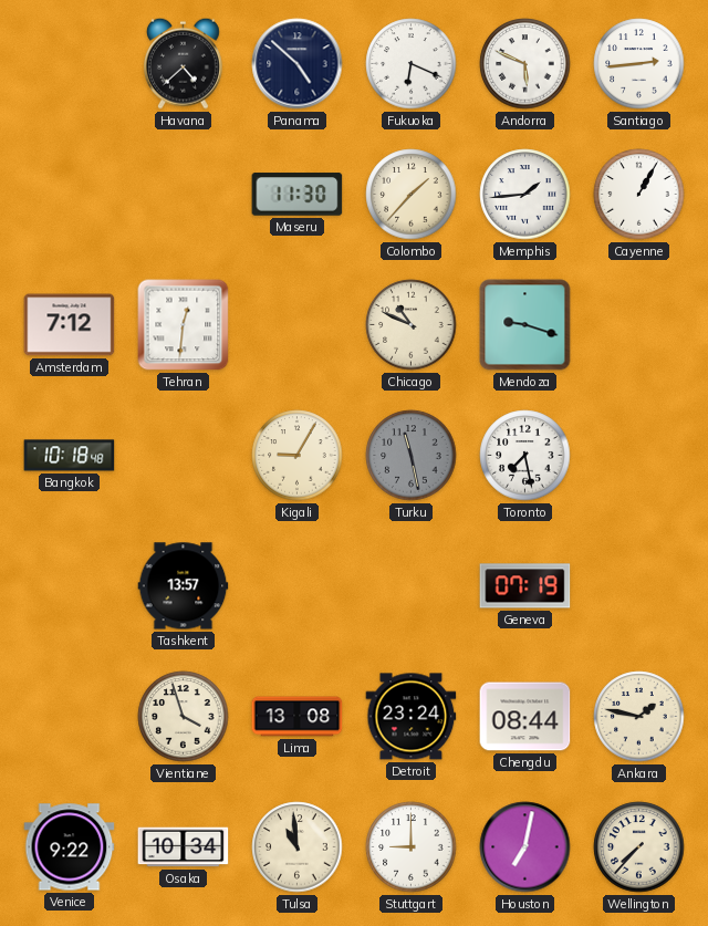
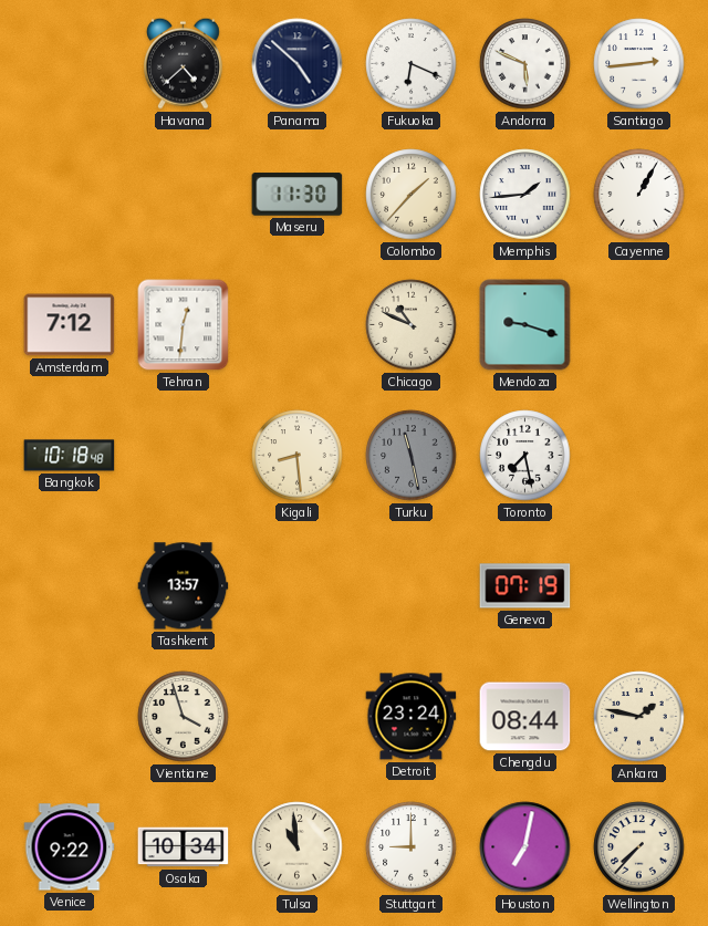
Kigali: 9:05 -> 8:29 (298, 456)
Lima: 13:08 -> none (298, 717)
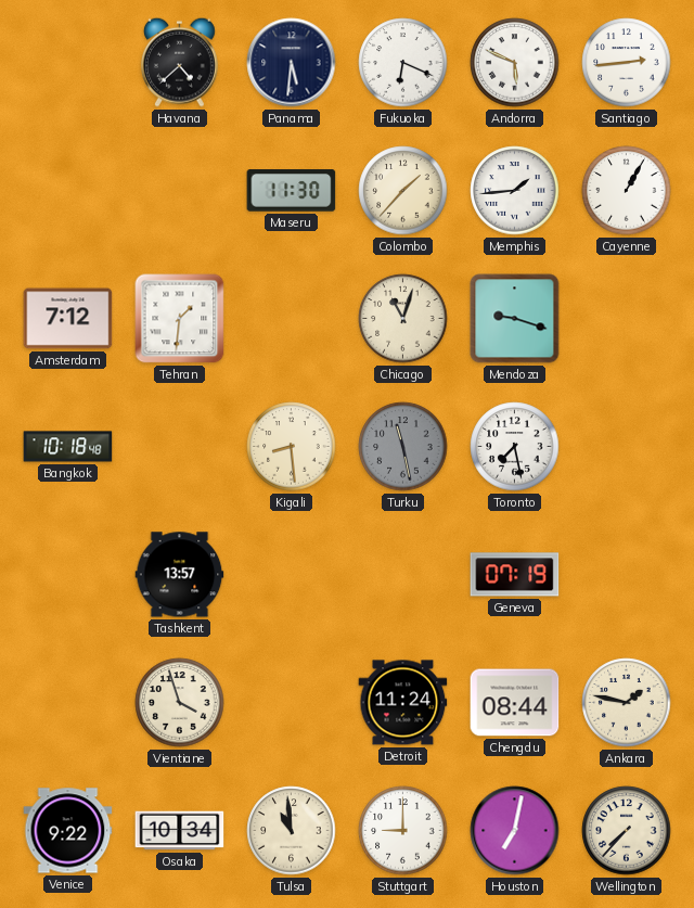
Panama: 4:52 -> 5:31 (292, 63)
Tehran: 12:31 -> 1:31 (180, 319)
Chicago: 10:49 -> 11:03 (403, 319)
Detroit: 23:24 -> 11:24 (403, 703)
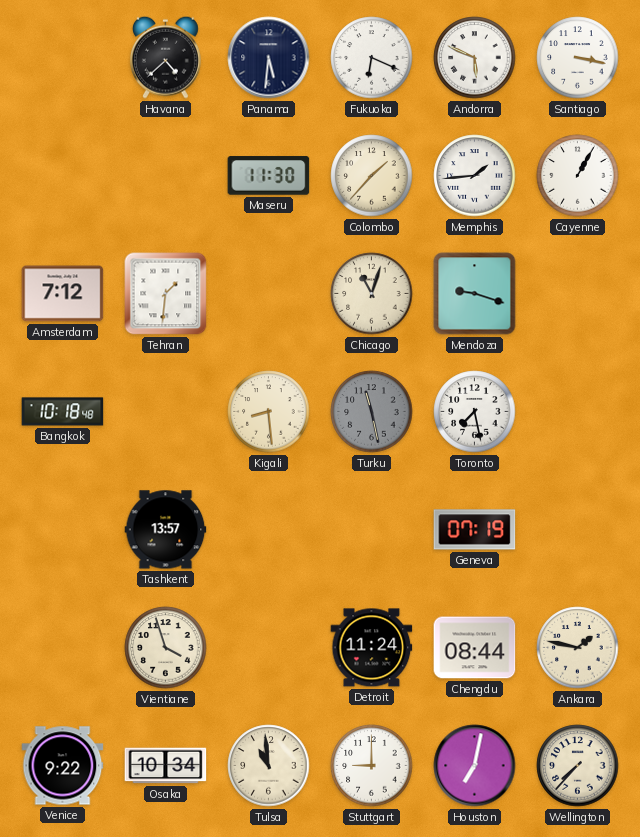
Santiago: 2:44 -> 3:17 (578, 58)
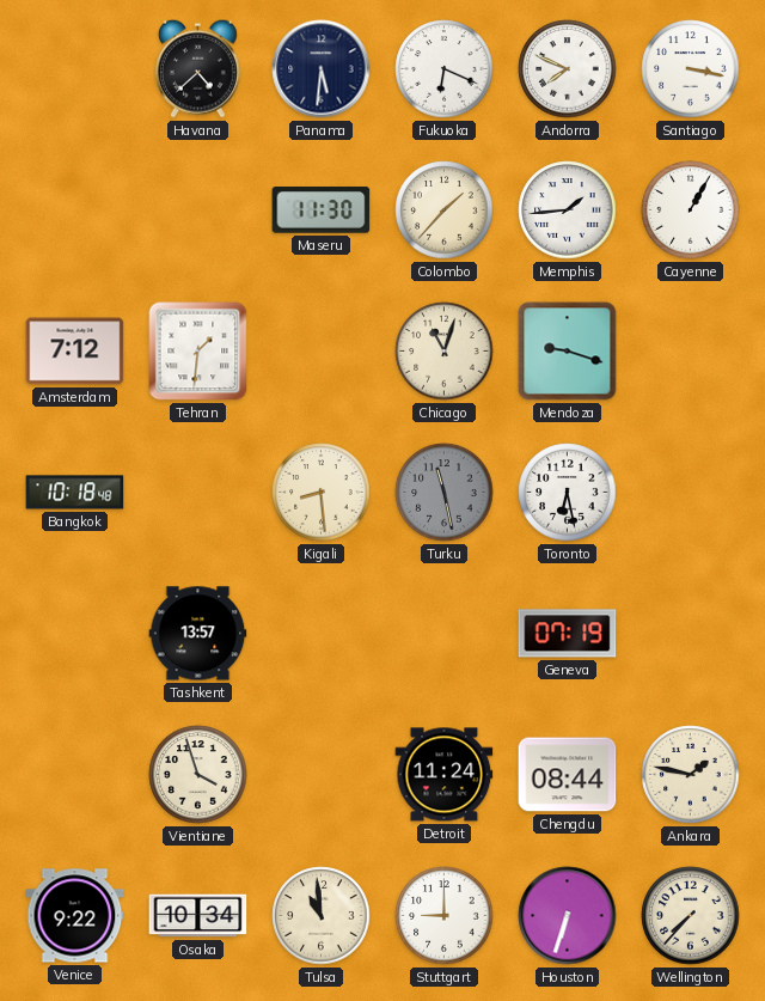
Andorra: 5:49 -> 7:49 (568, 69)
Toronto: 7:28 -> 6:28 (568, 493)
Houston: 7:02 -> 6:33 (568, 916)
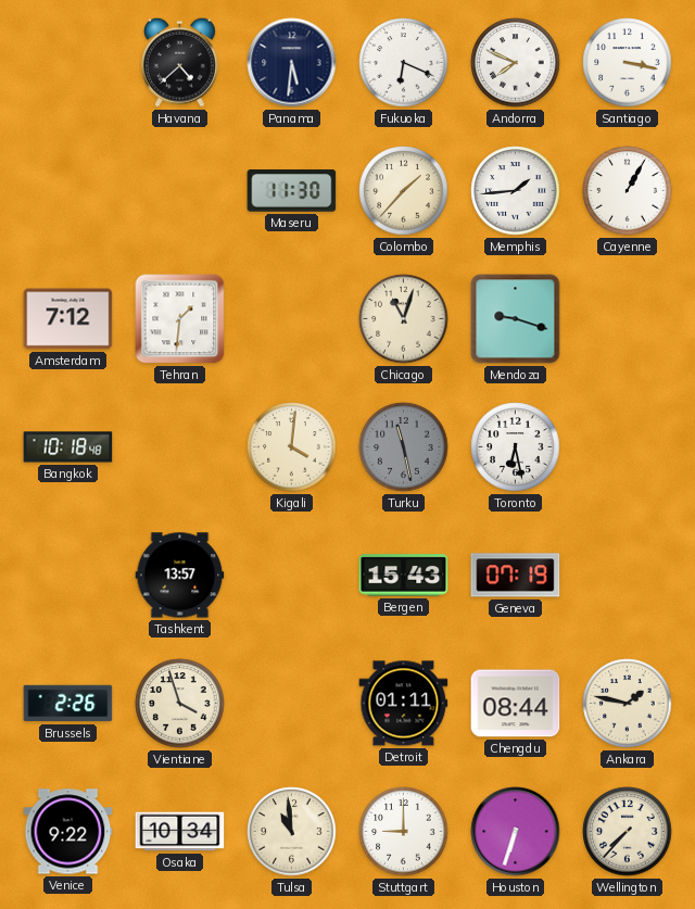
Kigali: 8:29 -> 4:01 (292, 447)
Bergen: none -> 15:43 (404, 576)
Brussels: none -> 2:26 (68, 704)
Detroit: 11:24 -> 01:11 (404, 704)
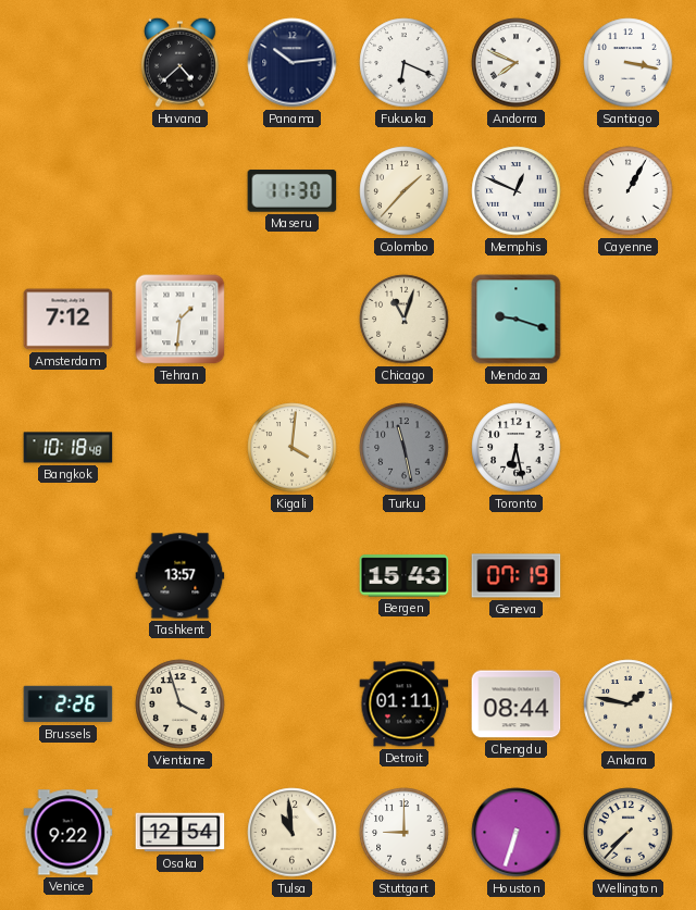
Panama: 5:31 -> 10:14 (293, 63)
Memphis: 1:44 -> 12:49 (517, 191)
Osaka: 10:34 -> 12:54 (181, 833)
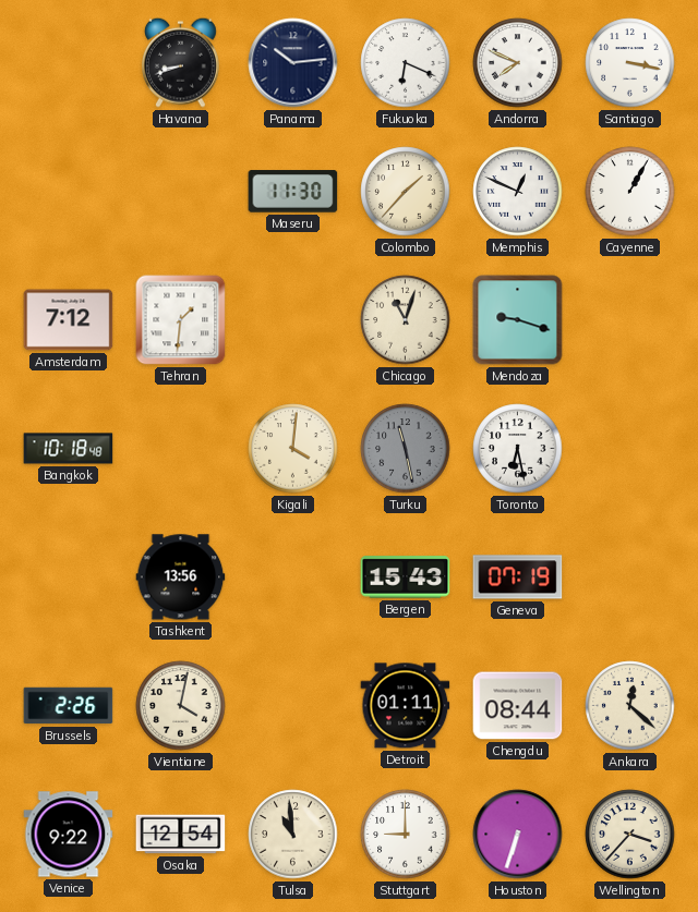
Havana: 4:38 -> 8:42 (181, 62)
Tashkent: 13:57 -> 13:56 (181, 577)
Vientiane: 3:57 -> 4:02 (181, 706)
Ankara: 1:47 -> 12:22 (630, 706)
Wellington: 7:37 -> 3:37 (630, 835)
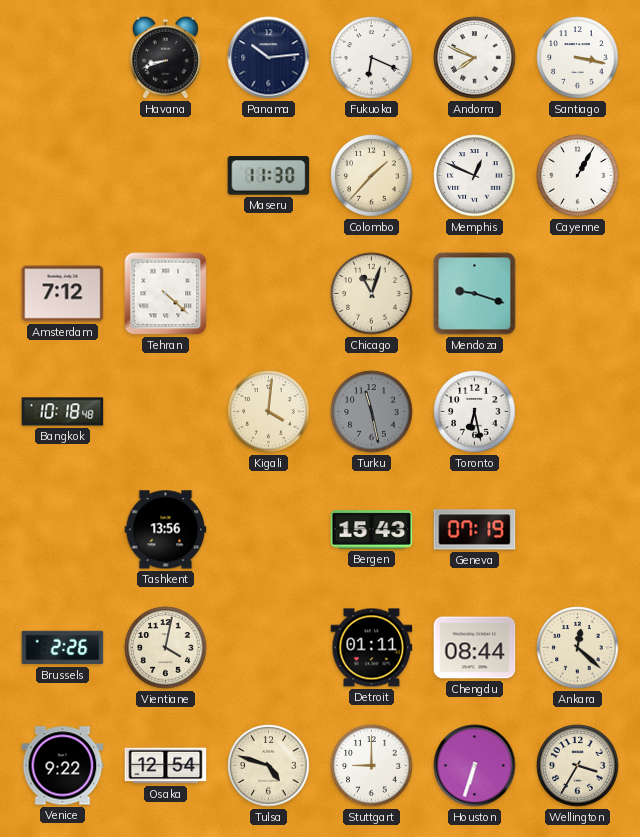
Tehran: 1:31 -> 4:22 (166, 294)
Tulsa: 10:59 -> 4:48 (269, 766)
Wellington: 3:37 -> 3:35 (578, 766)
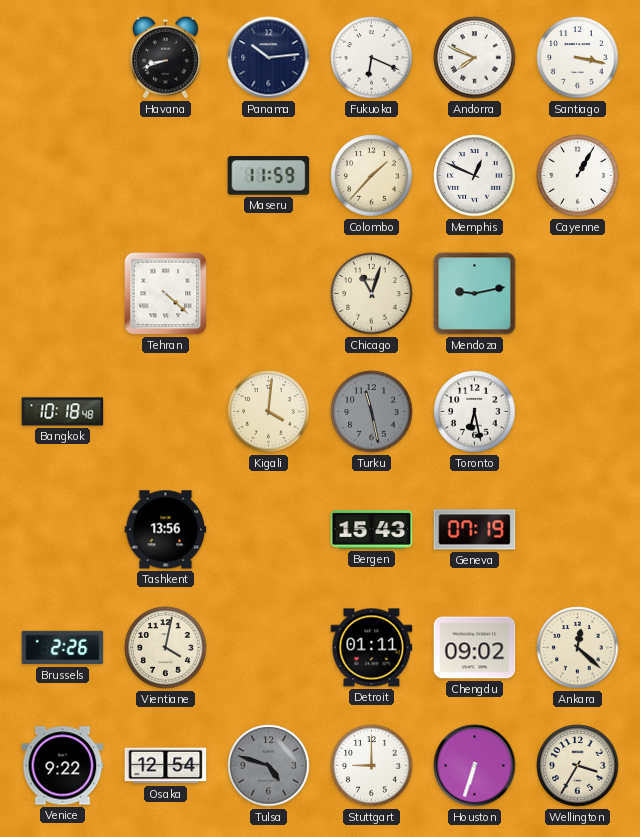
Maseru: 11:30 -> 11:59 (269, 176)
Amsterdam: 7:12 -> none (63, 294)
Mendoza: 9:18 -> 9:13 (475, 294)
Chengdu: 08:44 -> 09:02 (475, 648)
Tulsa dial: cream -> grey (269, 766)
